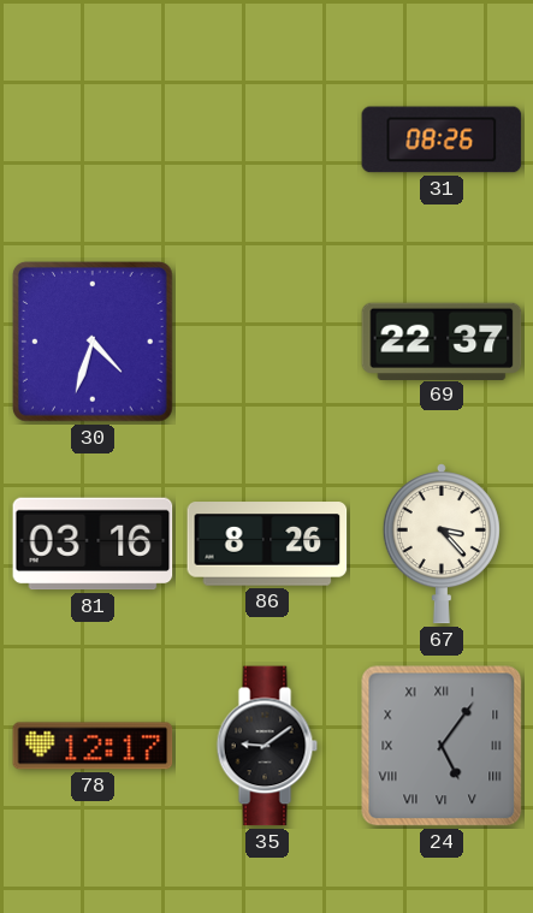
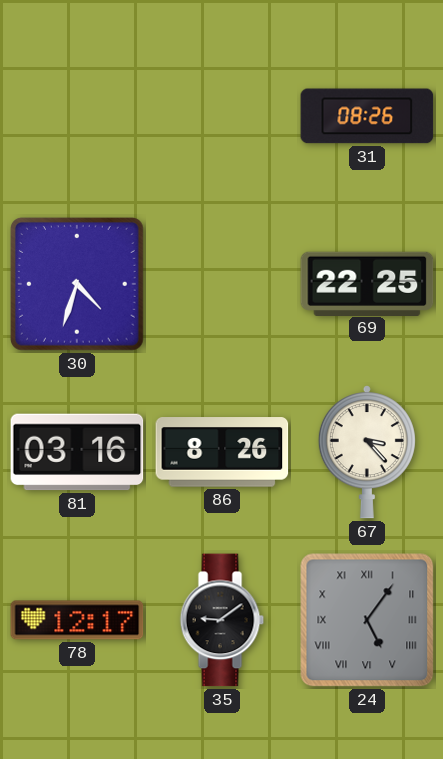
69: 22:37 -> 22:25 (367, 283)
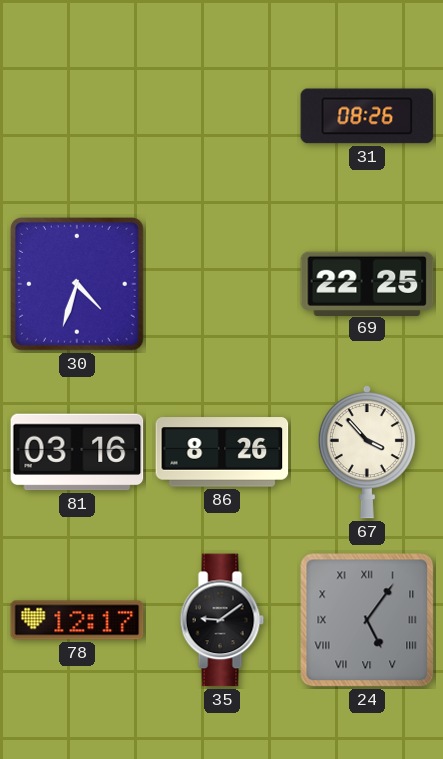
67: 3:23 -> 3:53 (367, 452)
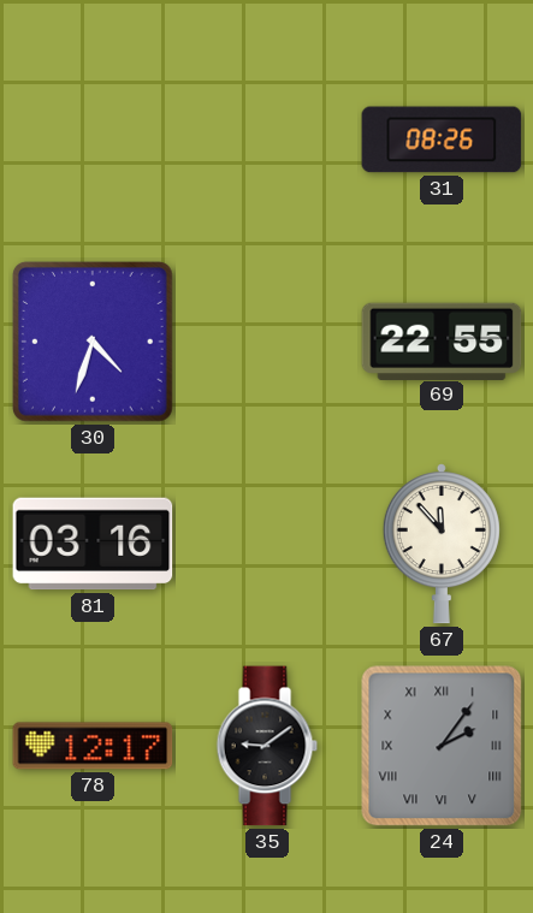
69: 22:25 -> 22:55 (442, 340)
86: 8:26 -> none (222, 452)
67: 3:53 -> 11:53 (442, 544)
24: 5:06 -> 2:06 (442, 746)
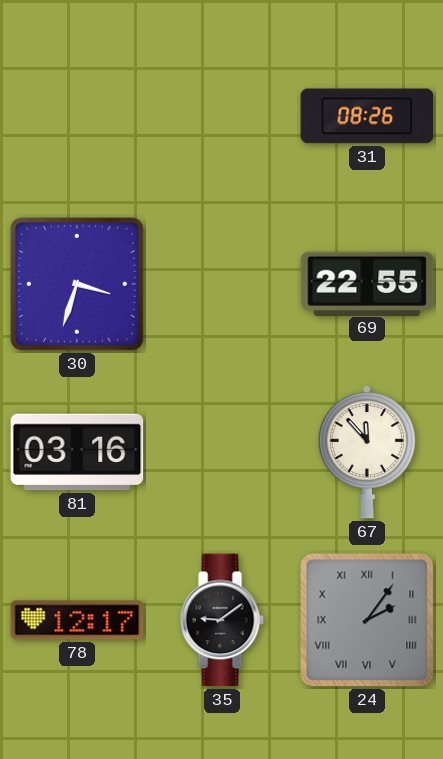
30: 4:33 -> 3:33 (77, 284)
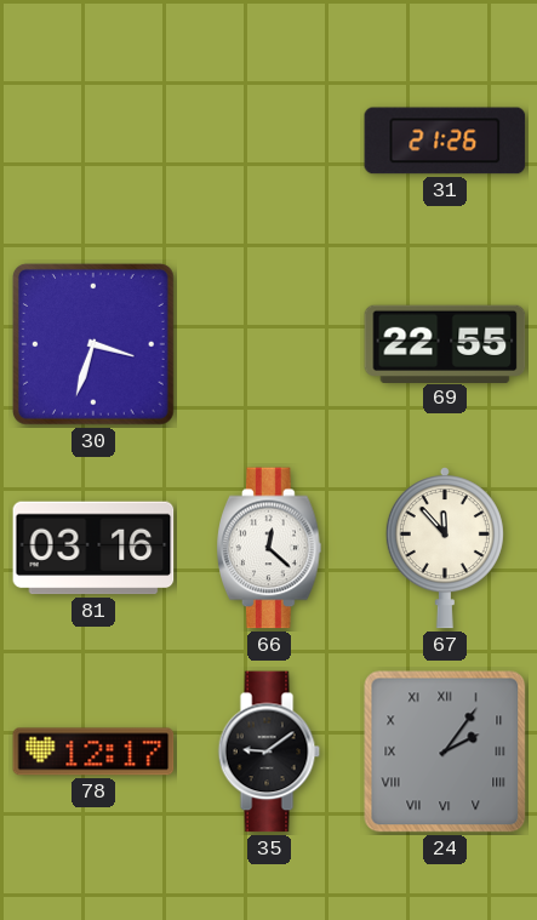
31: 08:26 -> 21:26 (445, 141)
66: none -> 12:22 (269, 548)
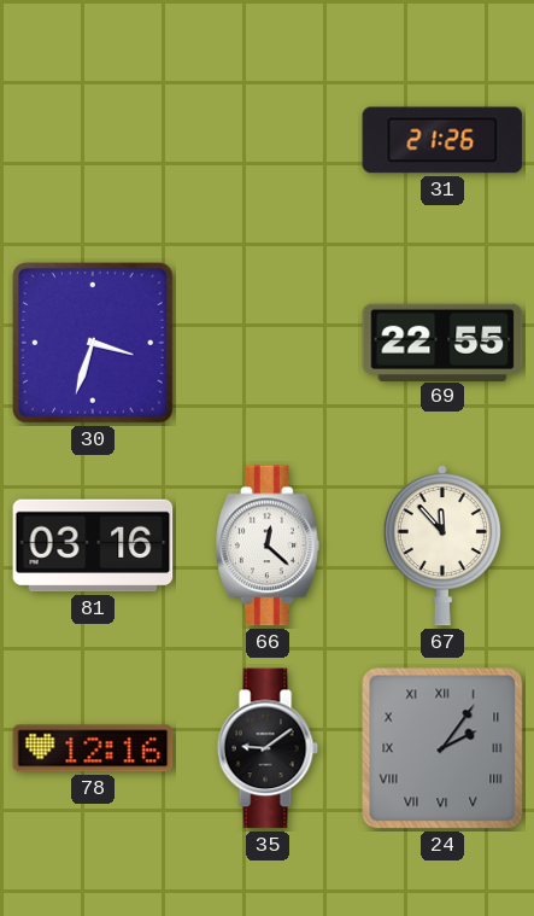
78: 12:17 -> 12:16 (93, 748)
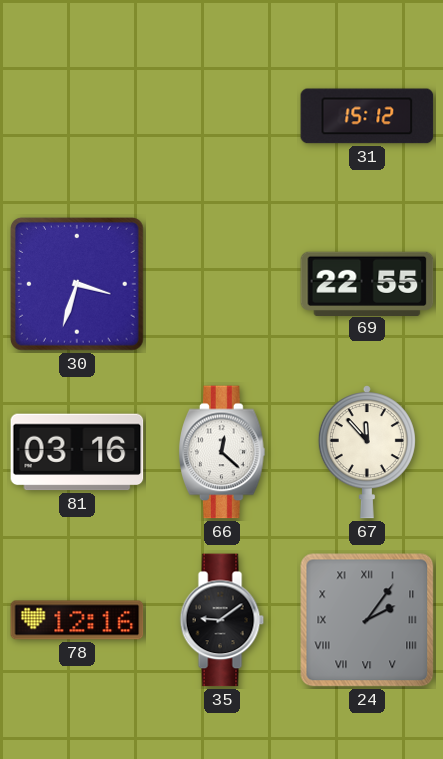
31: 21:26 -> 15:12 (367, 116)
